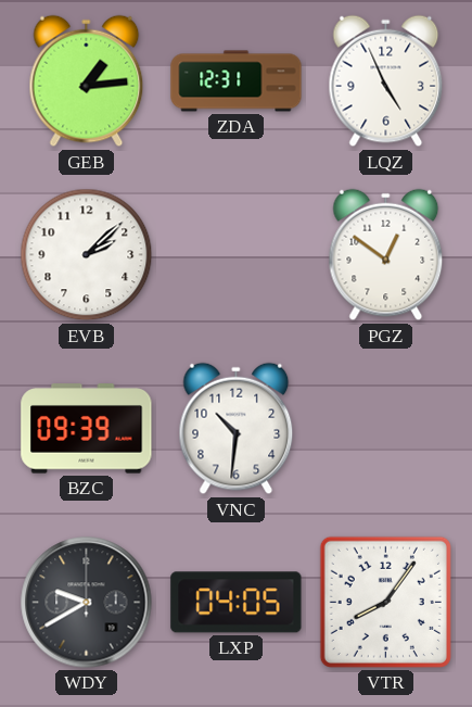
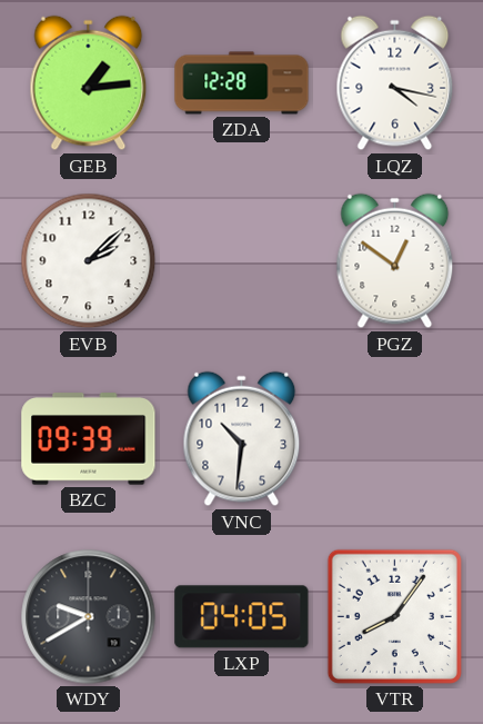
ZDA: 12:31 -> 12:28 (242, 83)
LQZ: 4:56 -> 4:17 (395, 83)
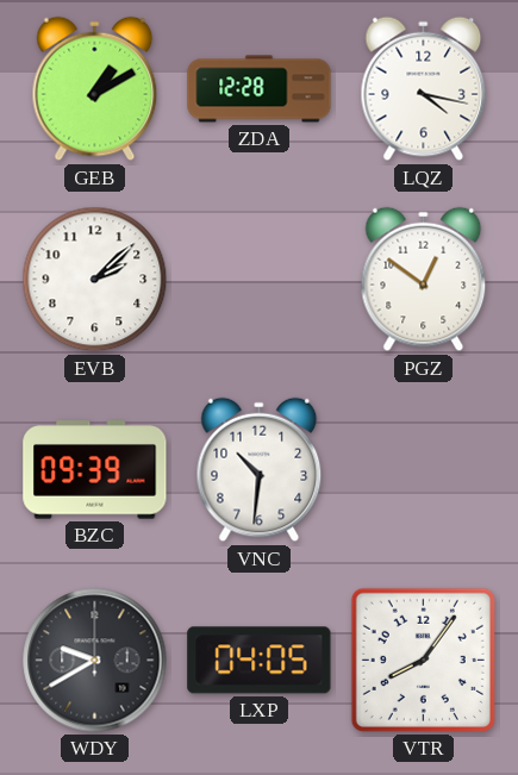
GEB: 1:14 -> 1:10 (95, 89)
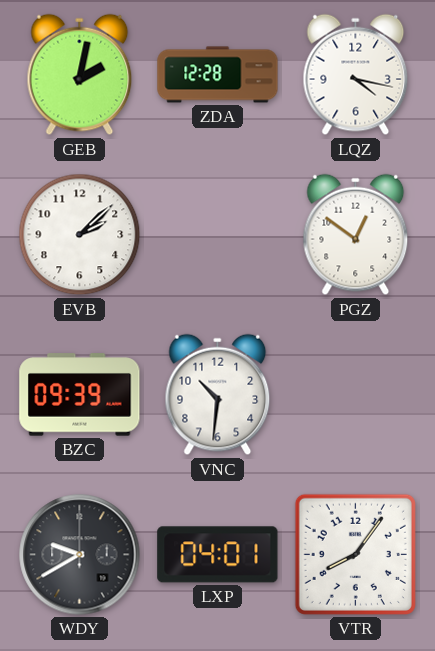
GEB: 1:10 -> 2:02 (80, 75)
LXP: 04:05 -> 04:01 (218, 555)
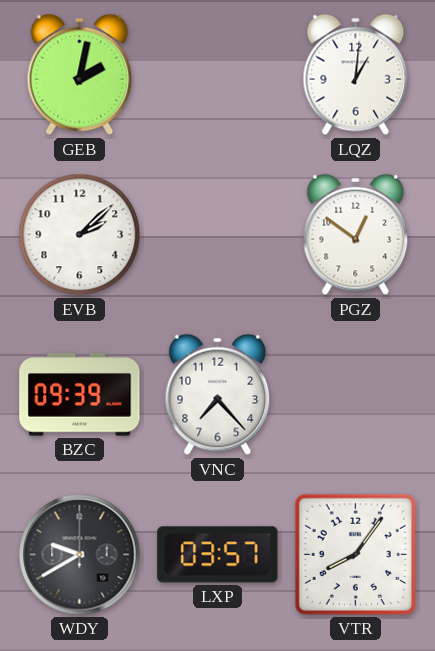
ZDA: 12:28 -> none (218, 75)
LQZ: 4:17 -> 1:01 (356, 75)
VNC: 10:31 -> 7:23 (218, 395)
LXP: 04:01 -> 03:57 (218, 555)
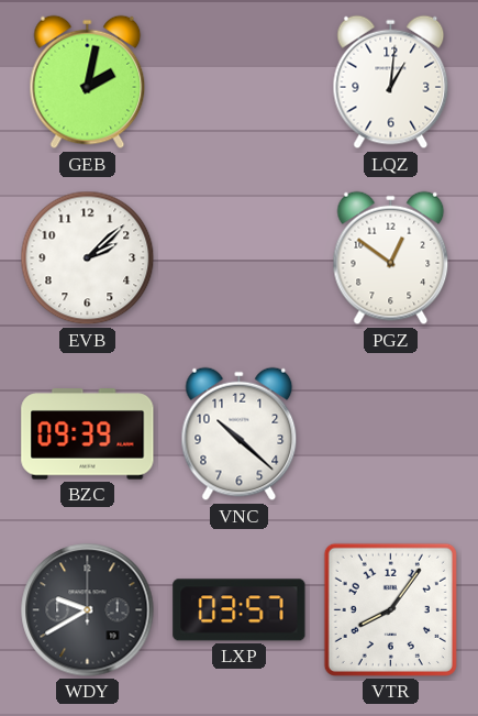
VNC: 7:23 -> 10:22 (240, 434)
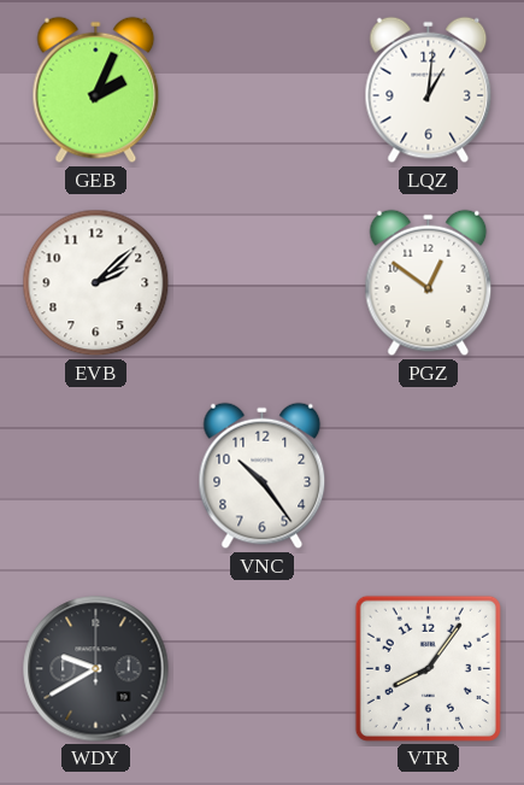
GEB: 2:02 -> 2:04 (96, 90)
BZC: 09:39 -> none (88, 434)
VNC: 10:22 -> 10:24 (263, 476)
LXP: 03:57 -> none (240, 610)
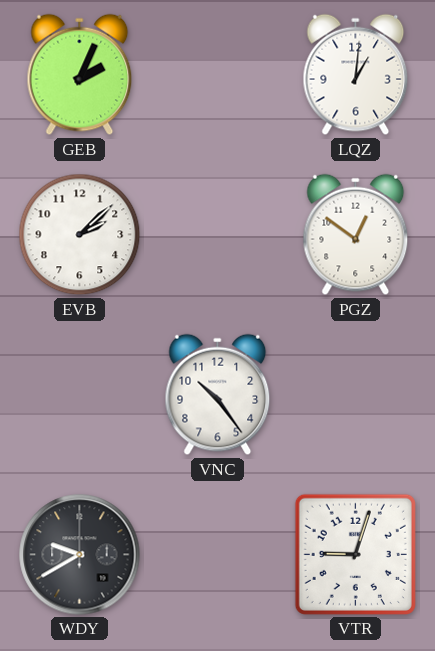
VTR: 8:06 -> 9:03 (355, 554)
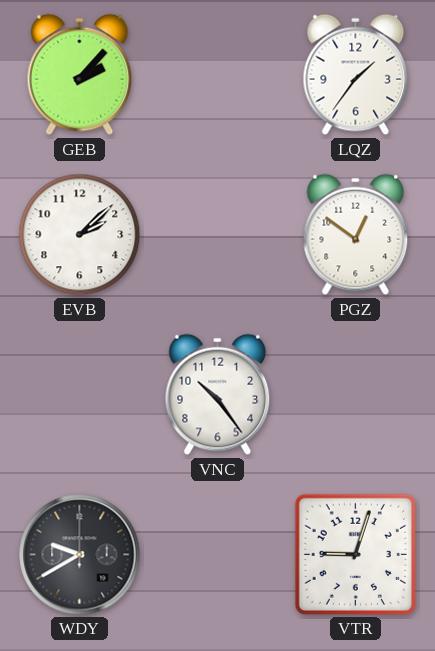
GEB: 2:04 -> 2:07 (80, 75)
LQZ: 1:01 -> 1:36 (356, 75)
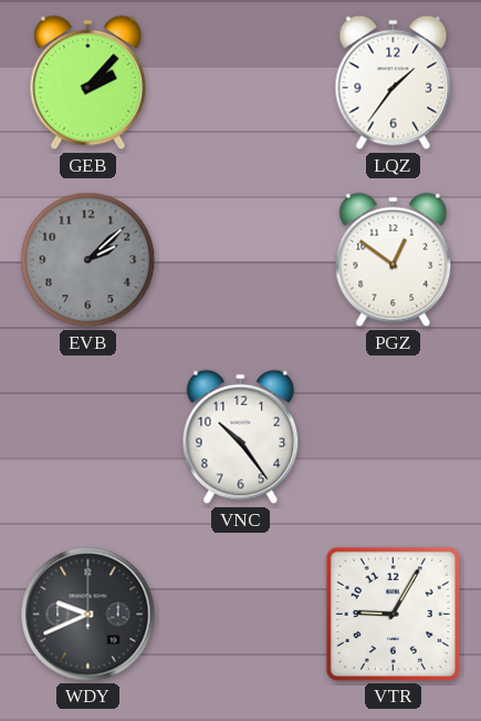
EVB dial: white -> grey (88, 260)
WDY: 9:40 -> 9:41 (88, 615)
VTR: 9:03 -> 9:05 (393, 614)
